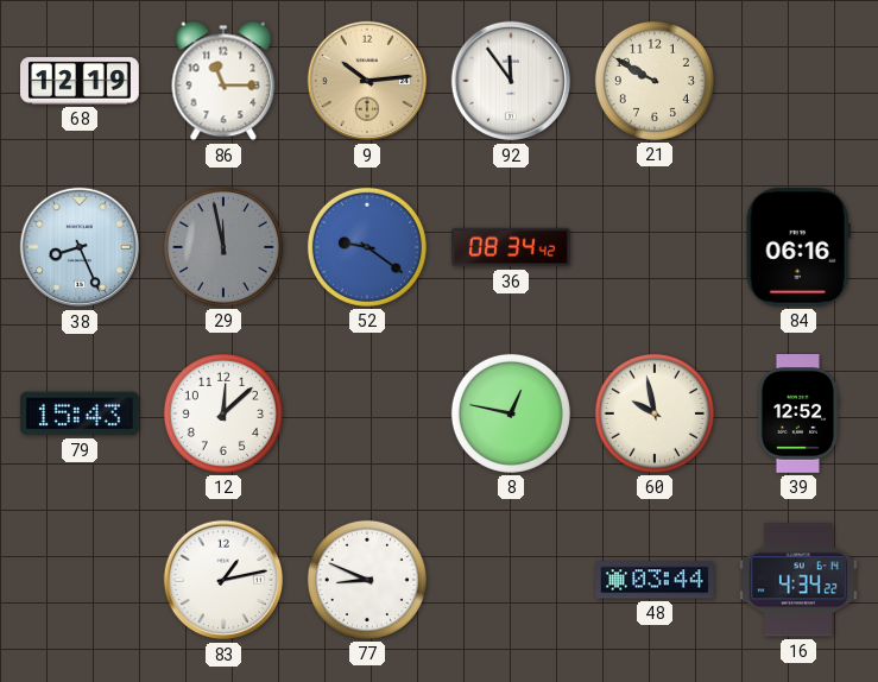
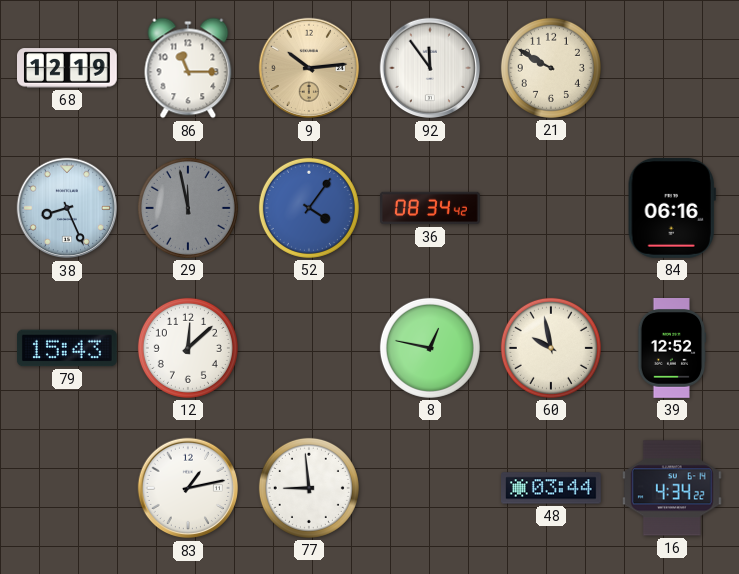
52: 9:21 -> 4:06 (309, 208)
77: 8:49 -> 8:59 (309, 488)
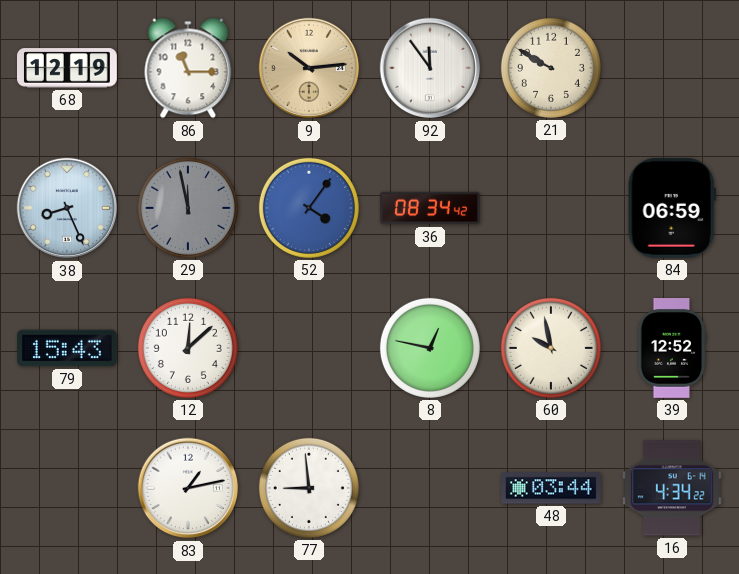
84: 06:16 -> 06:59 (672, 208)
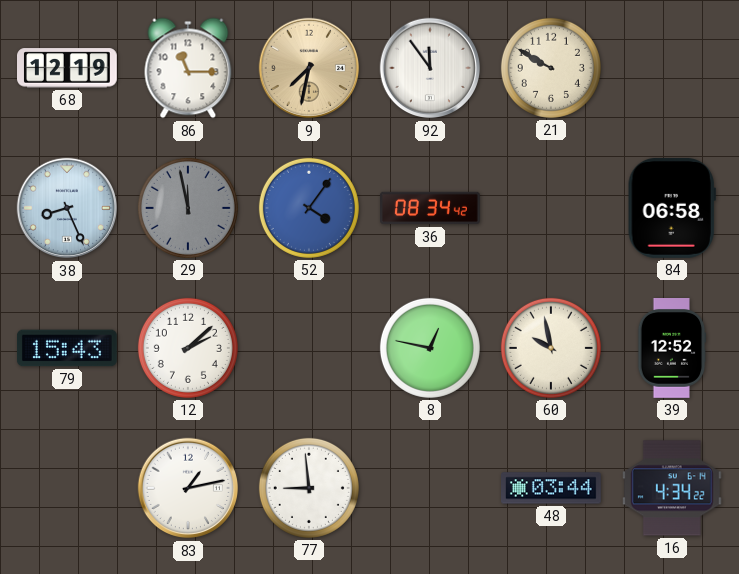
9: 10:14 -> 7:32 (309, 68)
84: 06:59 -> 06:58 (672, 208)
12: 12:08 -> 2:08 (188, 348)
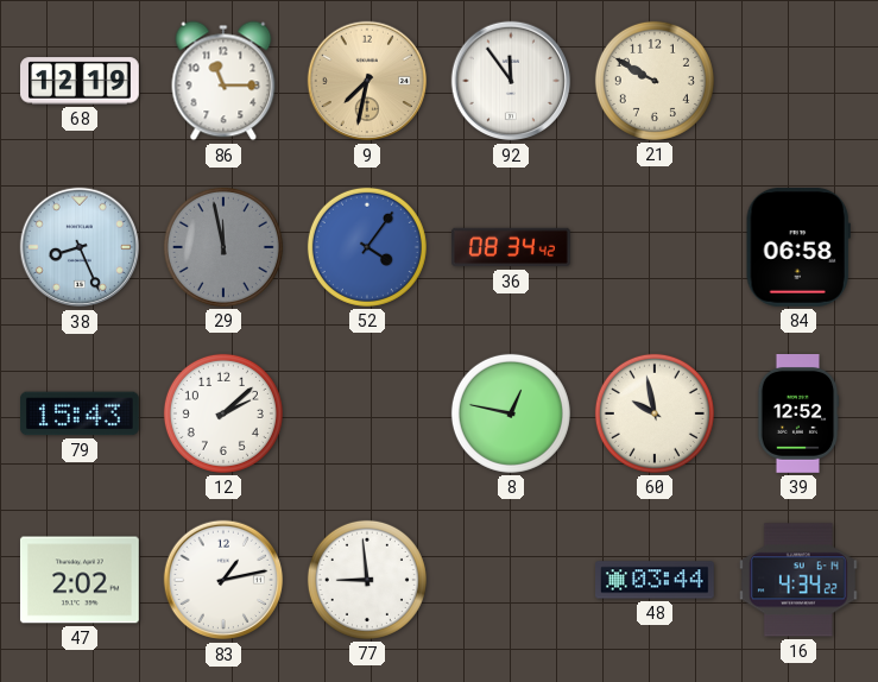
47: none -> 2:02 (80, 580)
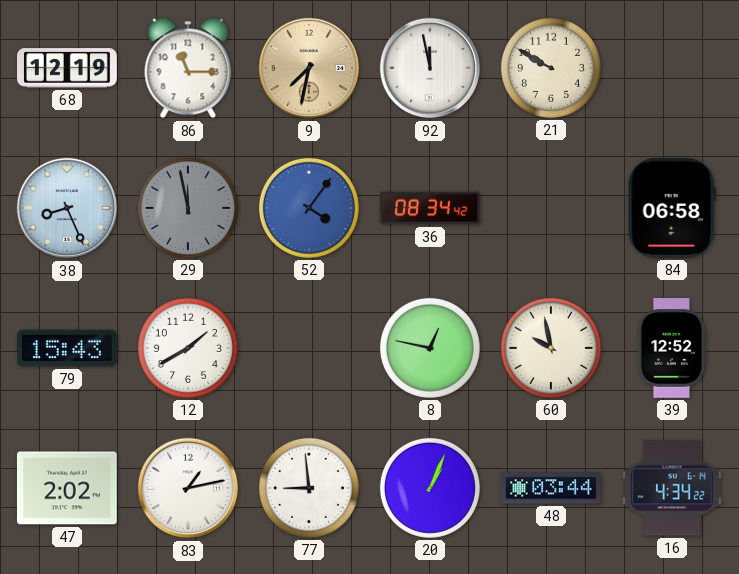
92: 11:54 -> 11:58 (430, 68)
12: 2:08 -> 1:40 (188, 348)
20: none -> 1:04 (430, 488)
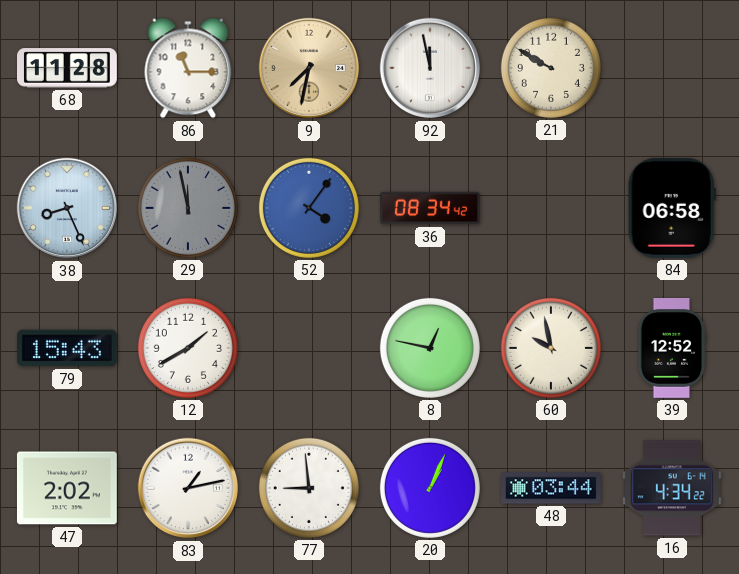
68: 12:19 -> 11:28 (68, 68)
